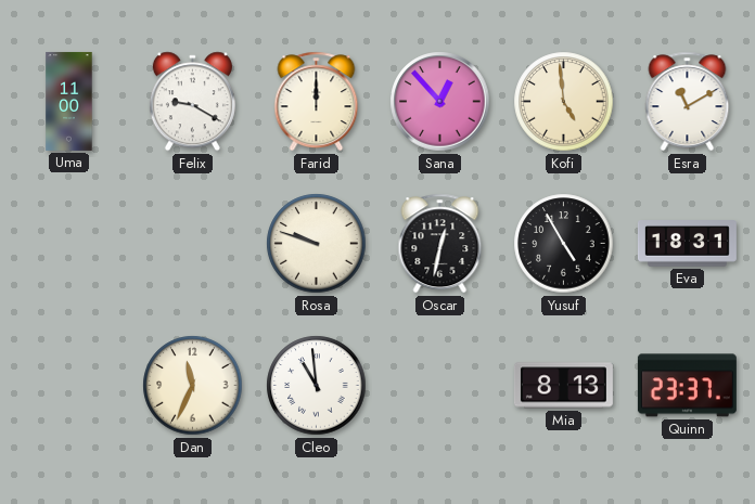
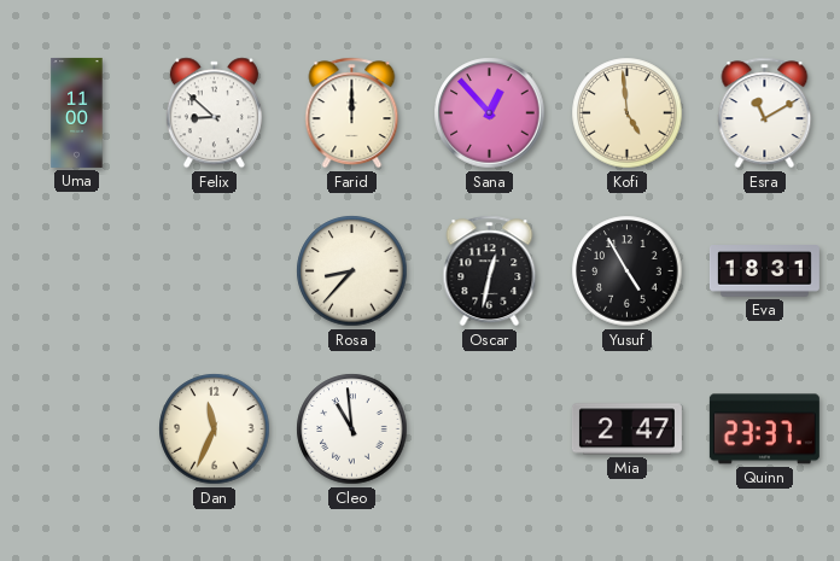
Felix: 9:20 -> 8:52 (214, 113)
Rosa: 9:48 -> 8:37 (352, 271)
Mia: 8:13 -> 2:47 (626, 429)
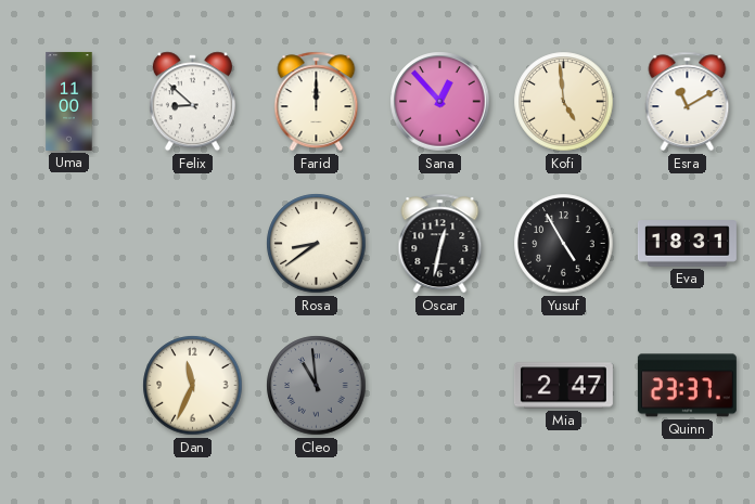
Rosa: 8:37 -> 8:39 (317, 244)
Cleo dial: white -> grey (317, 386)
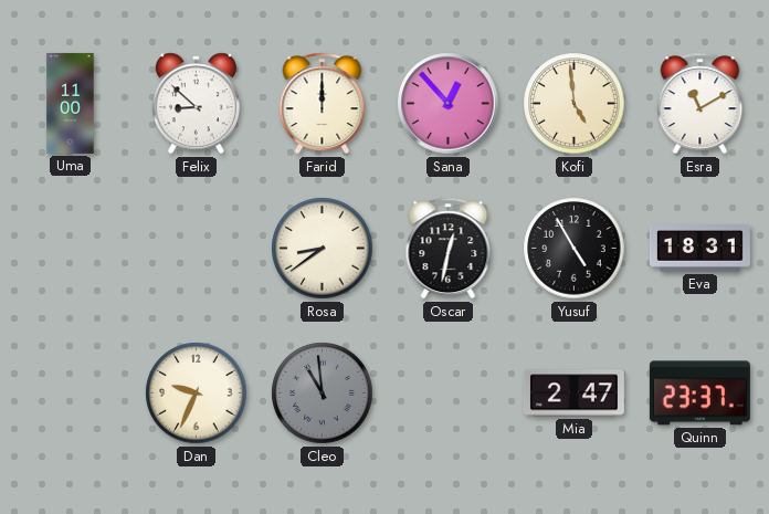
Dan: 11:34 -> 9:34 (197, 394)
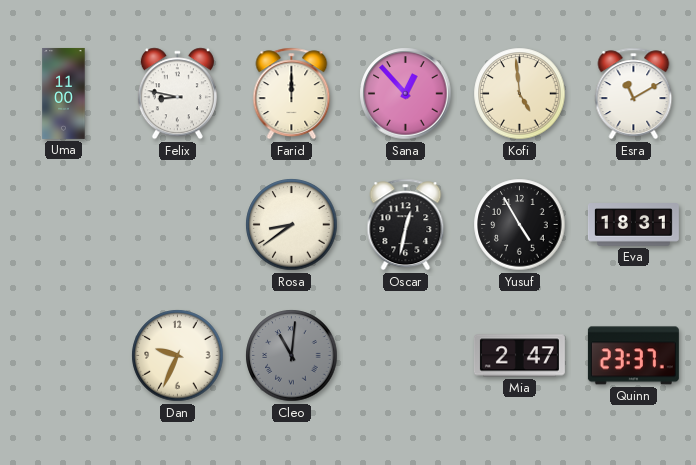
Felix: 8:52 -> 8:47 (177, 94)
Cleo: 10:59 -> 11:01 (292, 356)
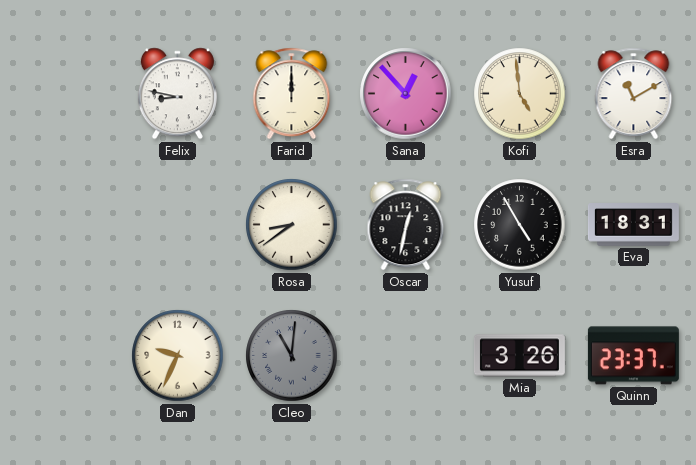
Uma: 11:00 -> none (64, 93)
Mia: 2:47 -> 3:26 (519, 356)
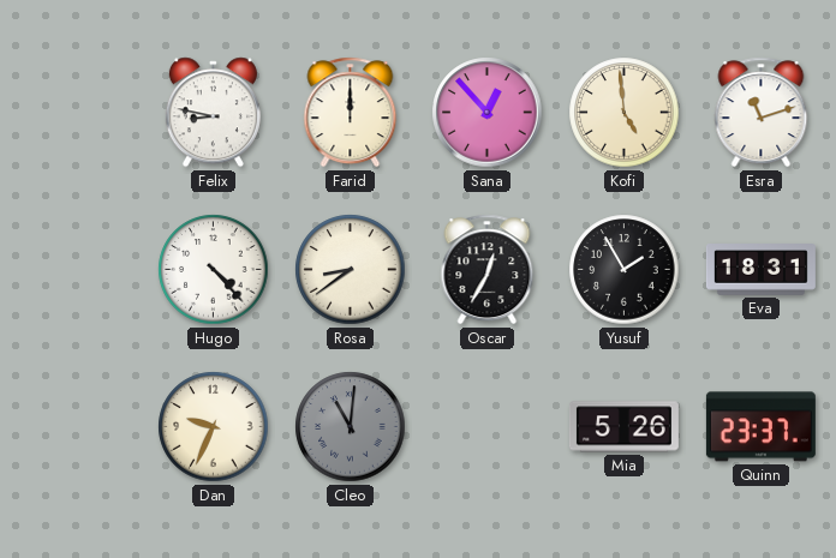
Esra: 11:10 -> 11:12 (762, 113)
Hugo: none -> 4:23 (214, 270)
Oscar: 12:32 -> 12:35 (488, 270)
Yusuf: 4:55 -> 1:55 (625, 270)
Mia: 3:26 -> 5:26 (623, 427)
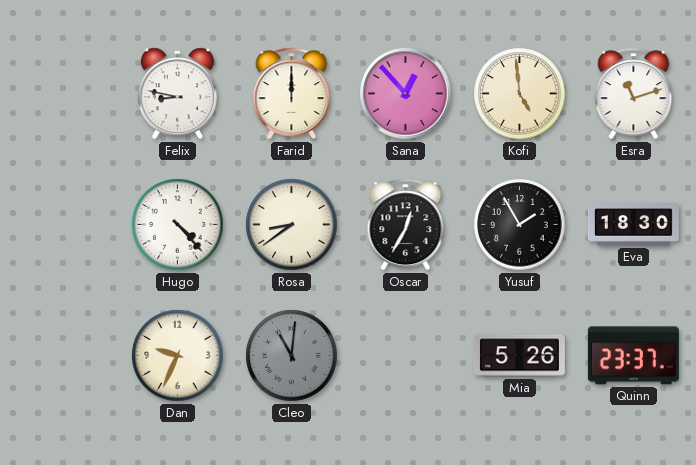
Eva: 18:31 -> 18:30 (633, 225)
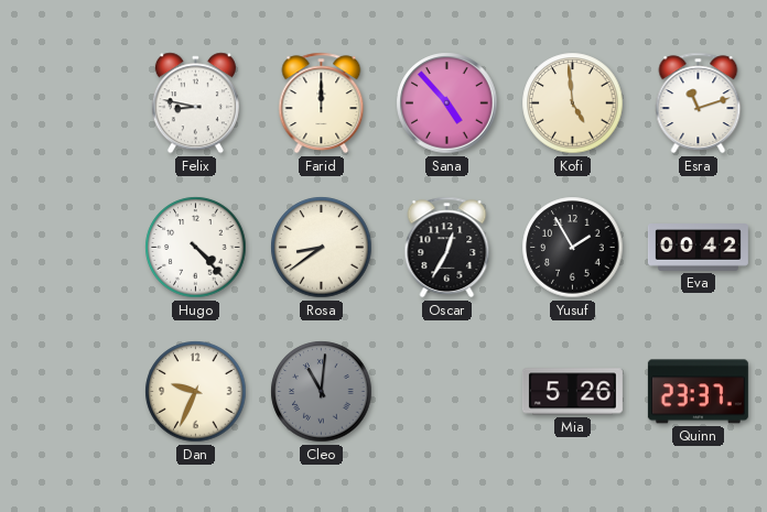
Sana: 12:53 -> 4:53 (447, 104)
Eva: 18:30 -> 00:42 (698, 248)
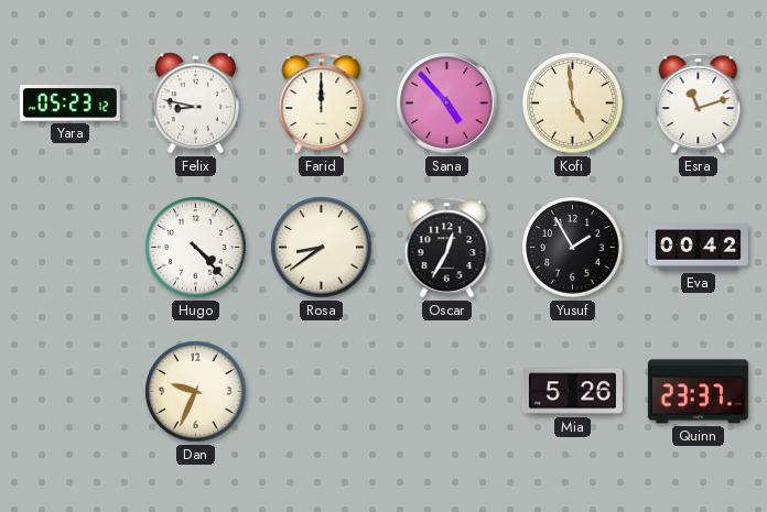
Yara: none -> 05:23 (69, 104)
Cleo: 11:01 -> none (322, 392)
